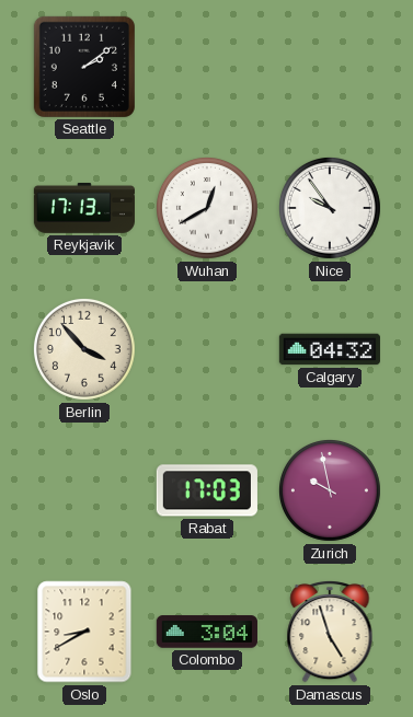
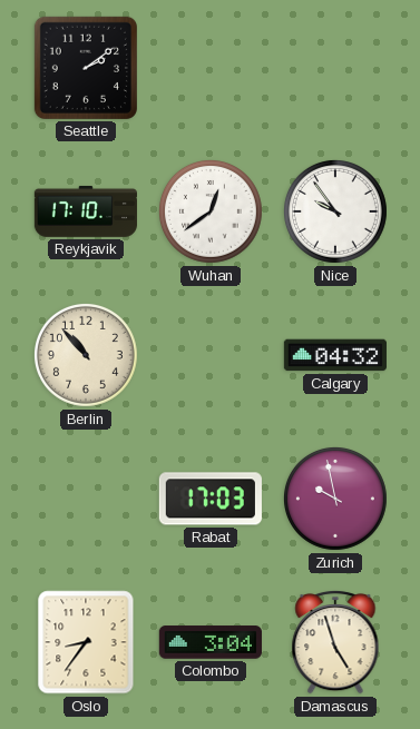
Reykjavik: 17:13 -> 17:10 (86, 211)
Wuhan: 12:40 -> 12:39 (211, 211)
Berlin: 3:53 -> 10:53 (86, 355)
Oslo: 8:40 -> 8:36 (86, 642)
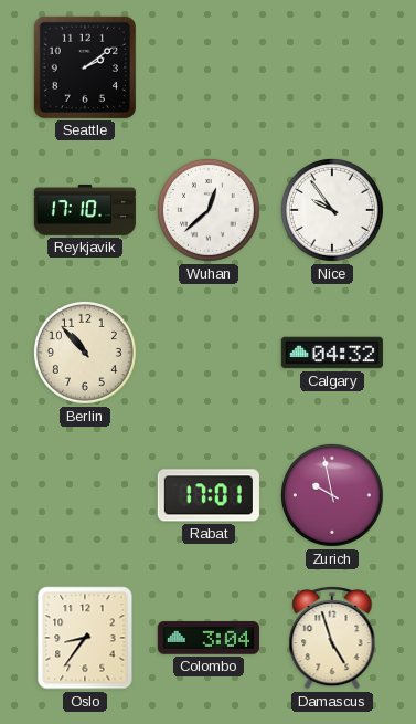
Wuhan: 12:39 -> 12:38 (209, 210)
Rabat: 17:03 -> 17:01 (209, 495)
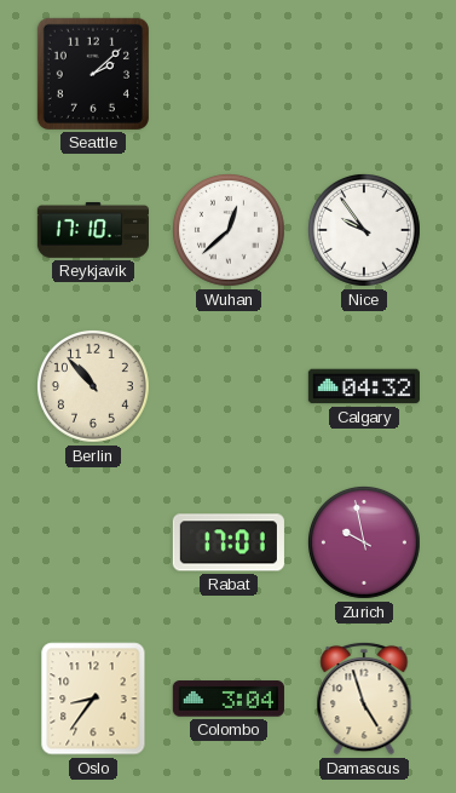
Seattle: 2:09 -> 2:08 (93, 74)
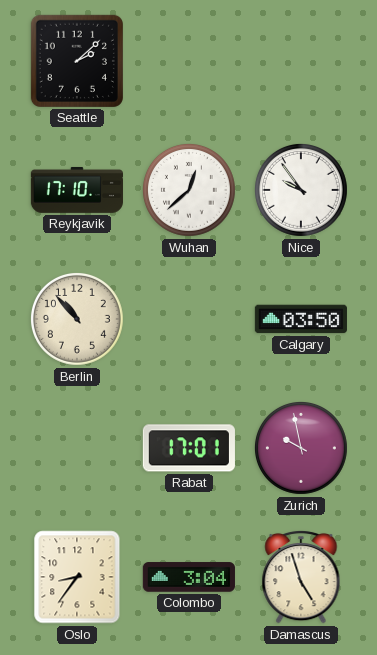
Calgary: 04:32 -> 03:50 (301, 319)
